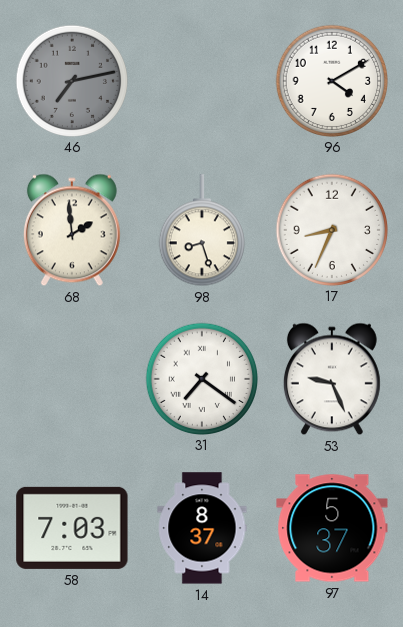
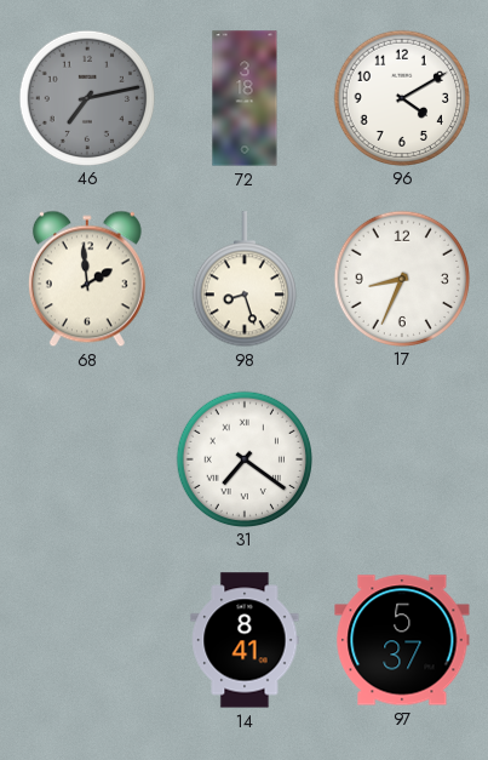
72: none -> 3:18 (245, 98)
53: 9:26 -> none (332, 379)
58: 7:03 -> none (72, 528)
14: 8:37 -> 8:41 (245, 640)
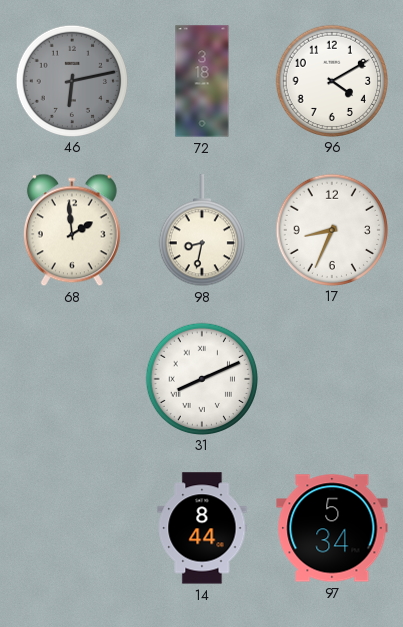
46: 7:13 -> 6:13 (71, 80)
98: 8:27 -> 8:32 (202, 231)
31: 7:21 -> 8:11 (201, 378)
14: 8:41 -> 8:44 (202, 528)
97: 5:37 -> 5:34 (332, 528)
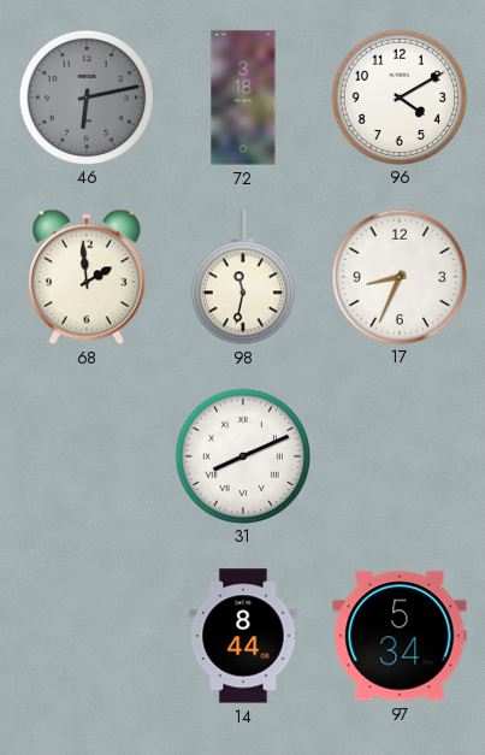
98: 8:32 -> 11:32 (243, 278)
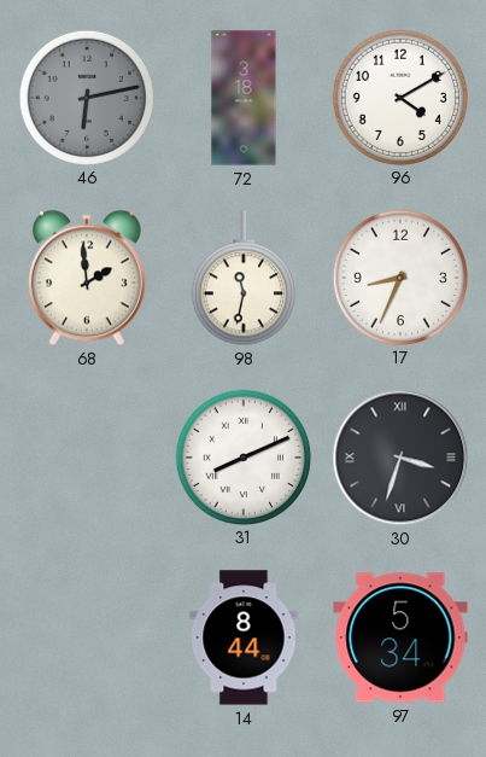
30: none -> 3:33 (400, 458)
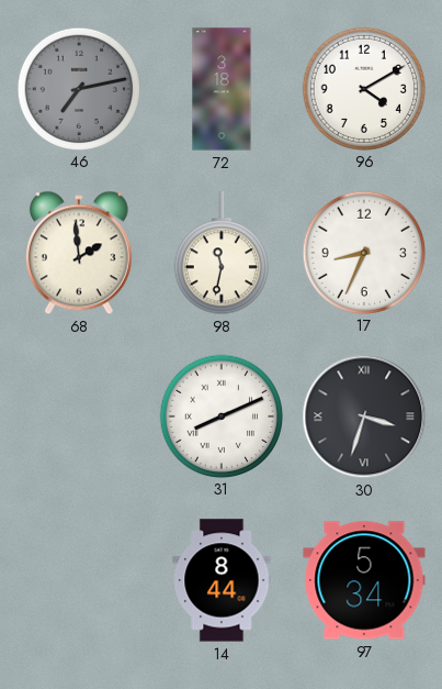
46: 6:13 -> 7:13 (78, 88)
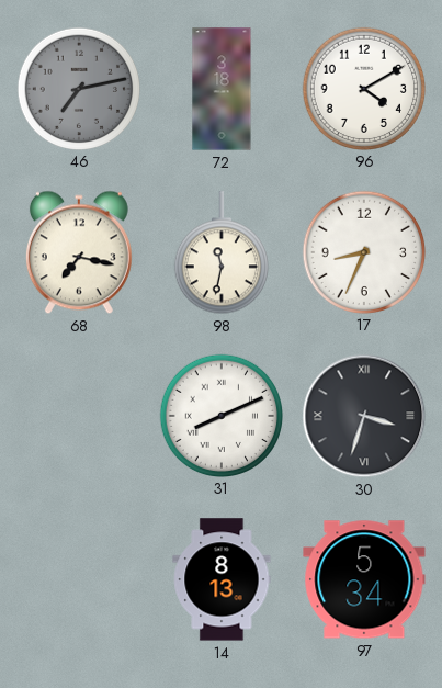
68: 1:59 -> 7:17 (79, 252)
14: 8:44 -> 8:13 (222, 579)
